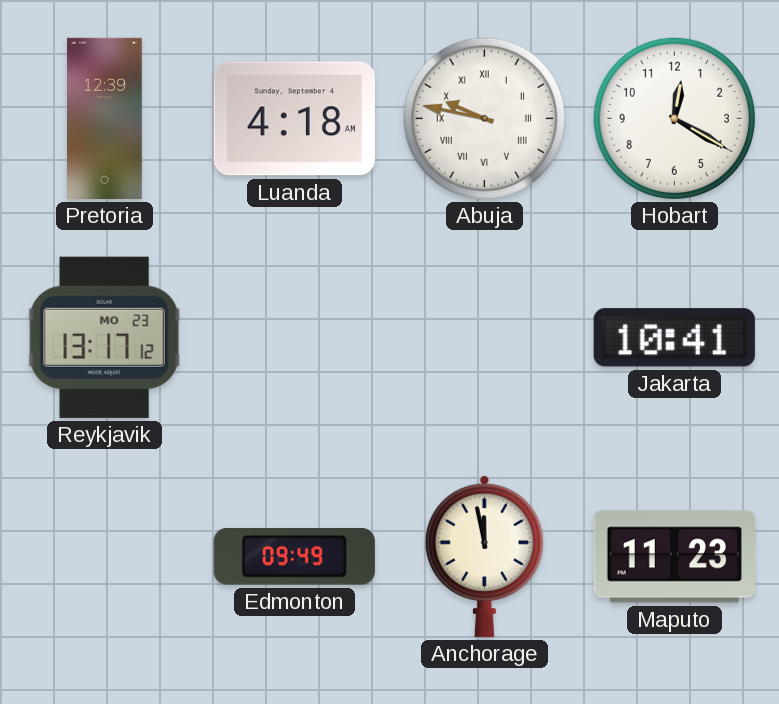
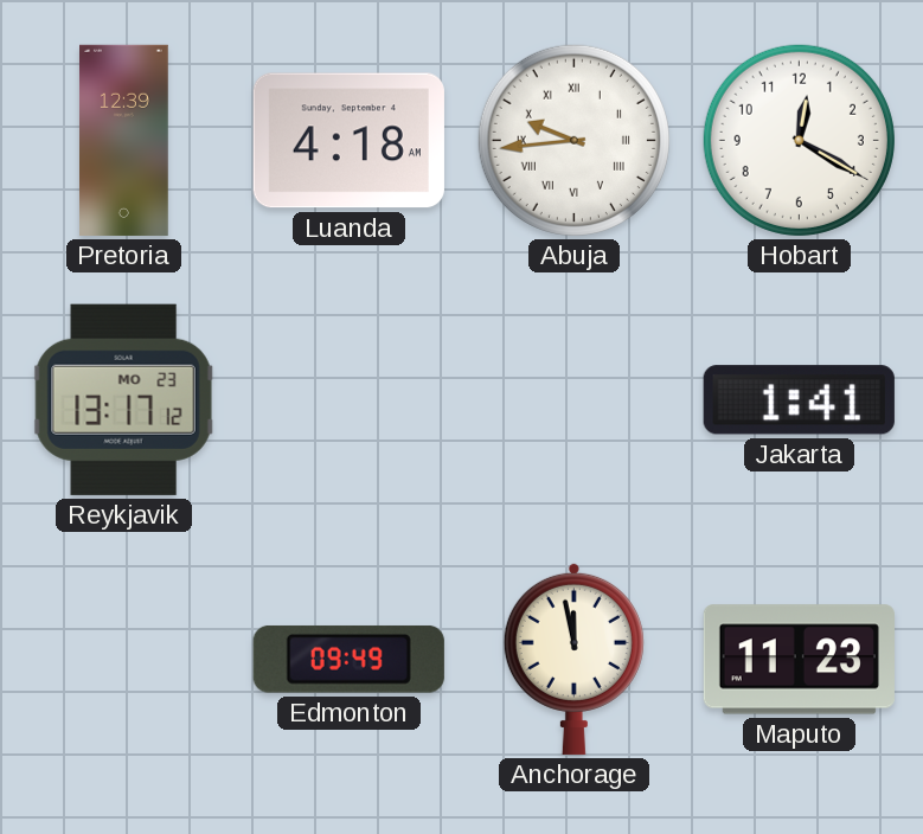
Abuja: 9:47 -> 9:44 (573, 140)
Jakarta: 10:41 -> 1:41 (799, 400)
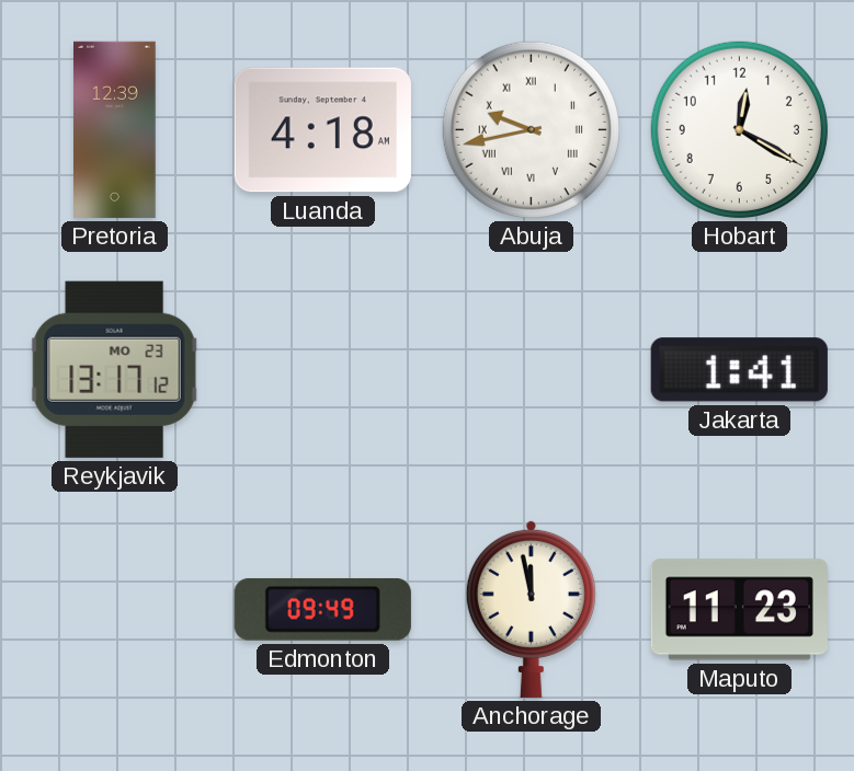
Abuja: 9:44 -> 9:43 (531, 129)
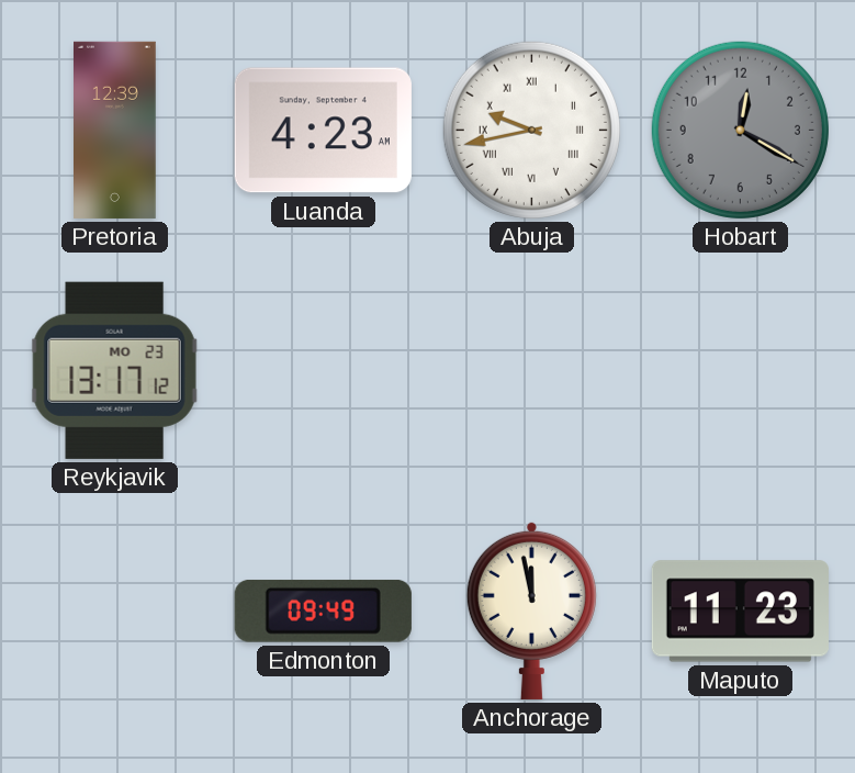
Luanda: 4:18 -> 4:23 (323, 131)
Hobart dial: white -> grey (740, 130)
Jakarta: 1:41 -> none (739, 370)
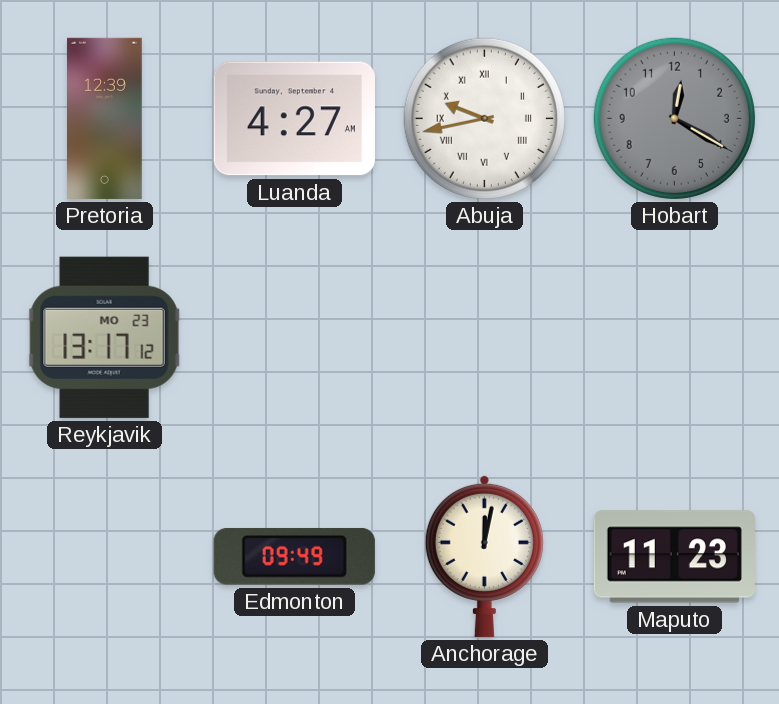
Luanda: 4:23 -> 4:27 (294, 119)
Anchorage: 11:58 -> 12:02 (484, 556)
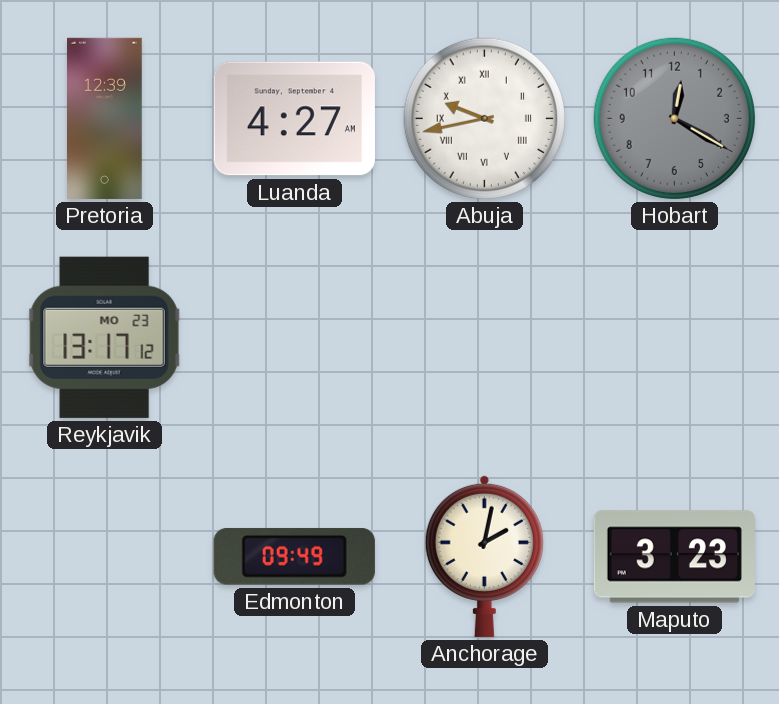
Anchorage: 12:02 -> 2:02 (484, 556)
Maputo: 11:23 -> 3:23 (674, 557)
